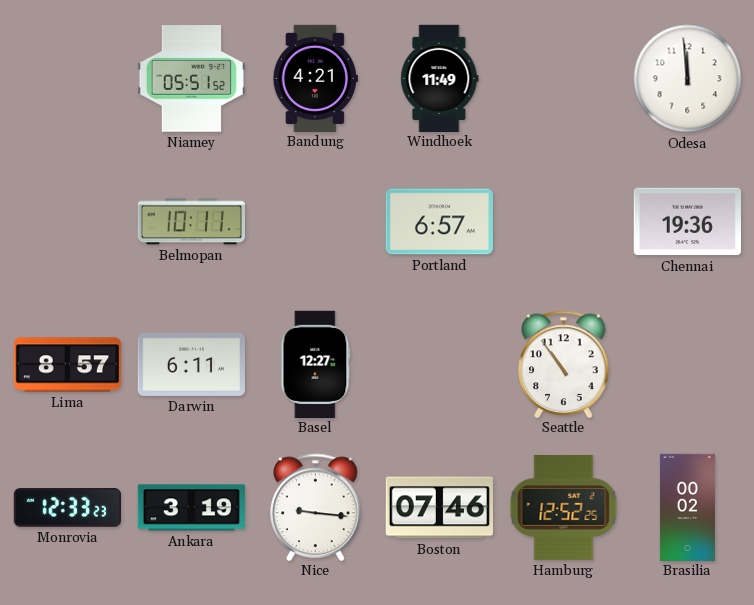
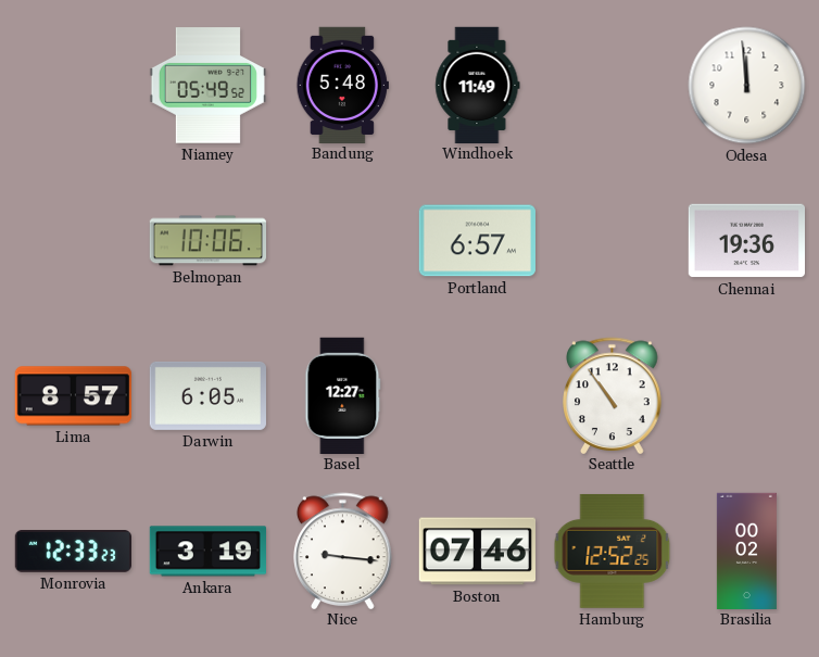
Niamey: 05:51 -> 05:49 (207, 86)
Bandung: 4:21 -> 5:48 (342, 85)
Belmopan: 10:11 -> 10:06 (207, 241)
Darwin: 6:11 -> 6:05 (207, 395)
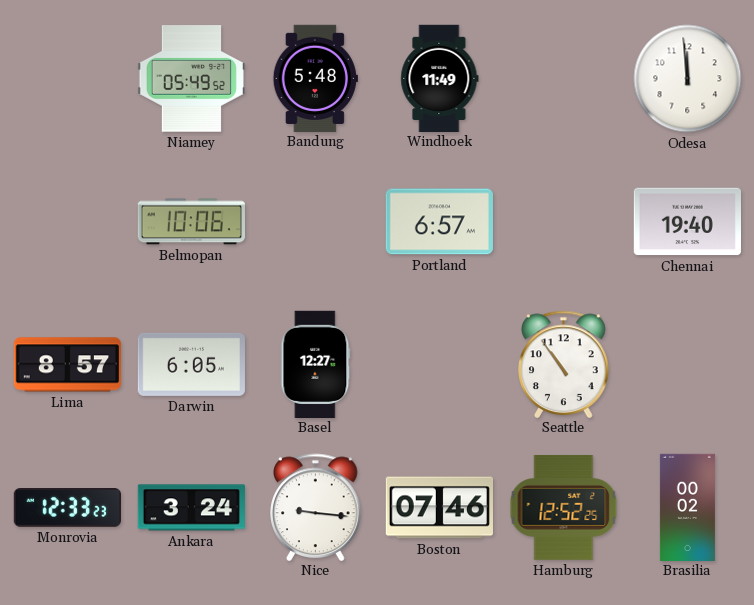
Chennai: 19:36 -> 19:40 (687, 222)
Ankara: 3:19 -> 3:24 (191, 508)
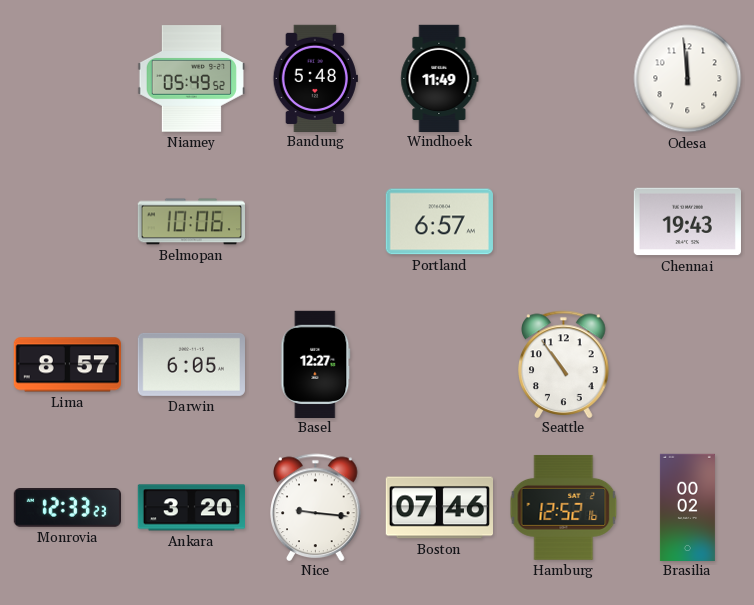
Chennai: 19:40 -> 19:43 (687, 222)
Ankara: 3:24 -> 3:20 (191, 508)
Hamburg: 12:52:25 -> 12:52:16 (564, 507)
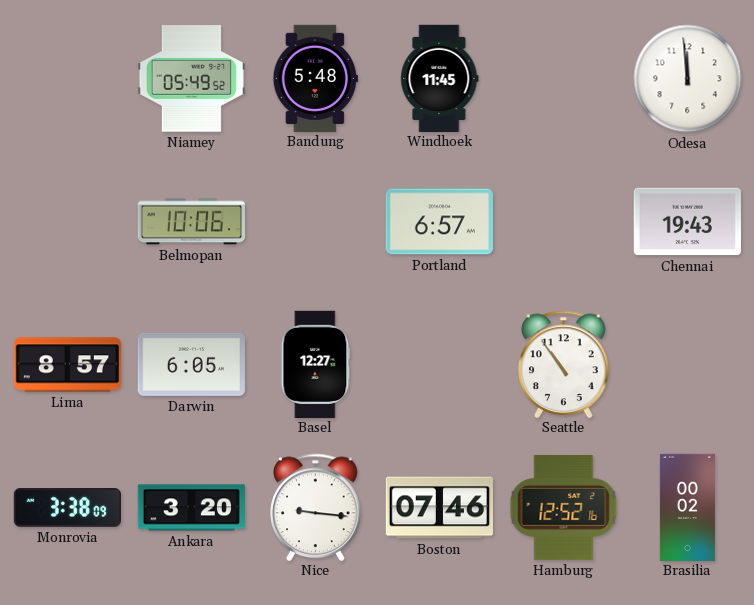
Windhoek: 11:49 -> 11:45 (440, 78)
Monrovia: 12:33 -> 3:38 (67, 508)
